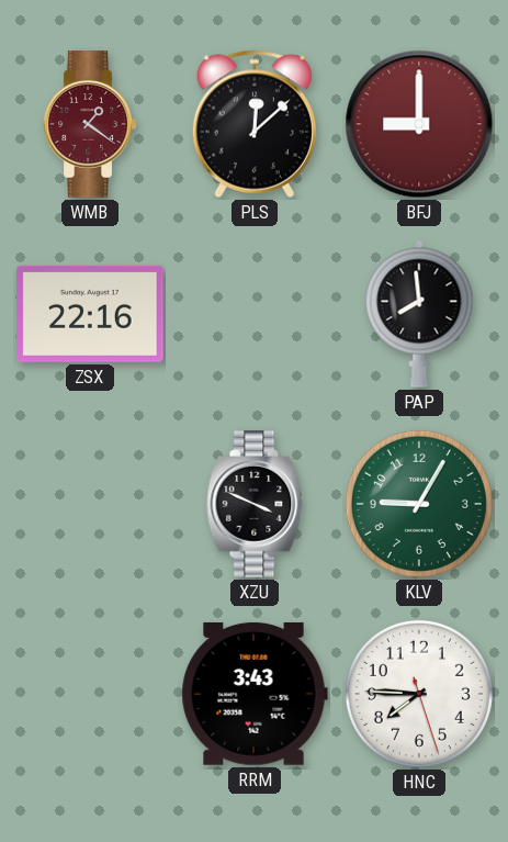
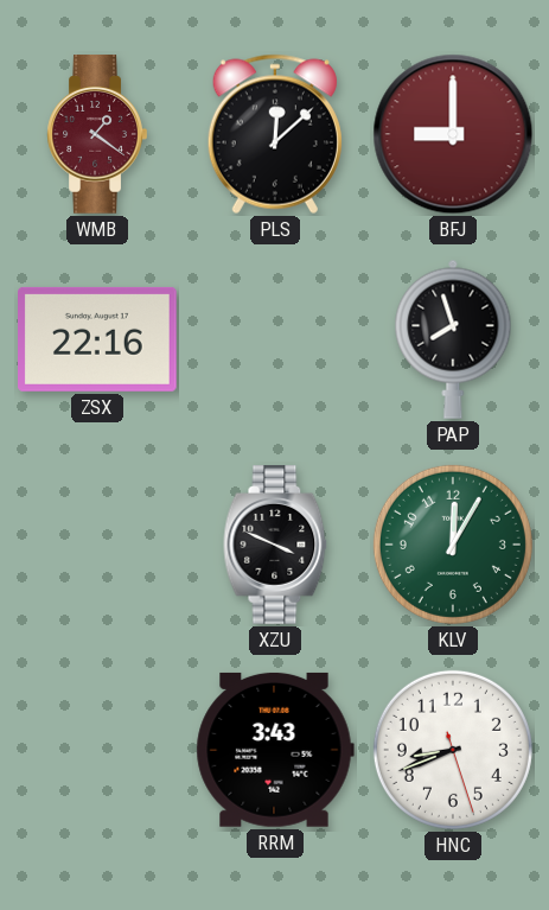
PAP: 7:59 -> 7:57 (453, 339)
KLV: 9:05 -> 12:05 (453, 545)
HNC: 7:45 -> 8:41 (453, 750)
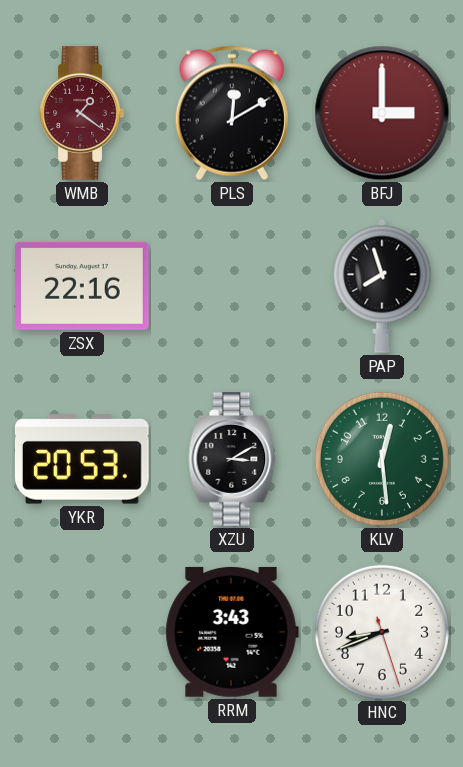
PLS: 12:08 -> 12:10 (232, 113)
BFJ: 9:00 -> 3:00 (382, 113)
YKR: none -> 20:53 (82, 459)
XZU: 3:49 -> 3:10 (232, 459)
KLV: 12:05 -> 12:29 (382, 459)
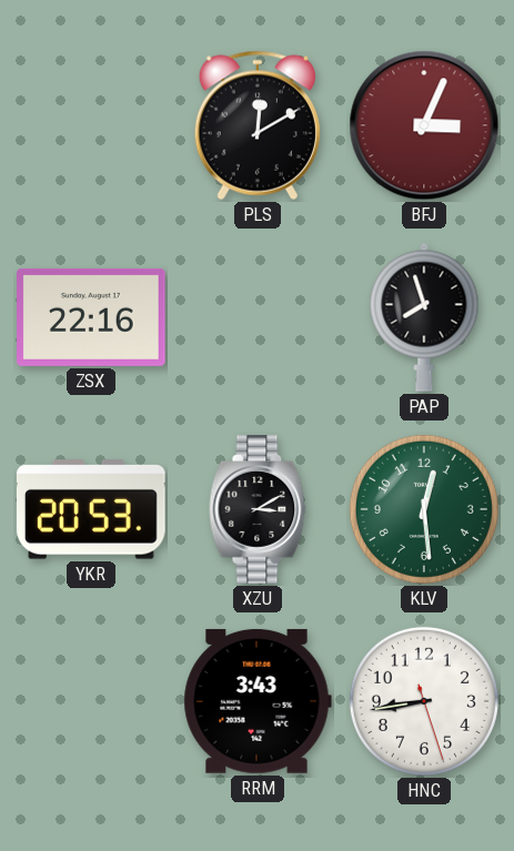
WMB: 1:21 -> none (82, 113)
BFJ: 3:00 -> 3:04 (424, 125)
HNC: 8:41 -> 8:43 (424, 701)
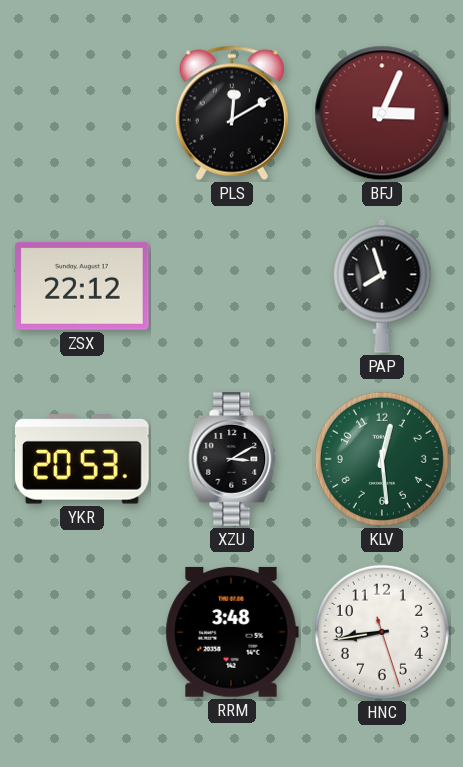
ZSX: 22:16 -> 22:12 (83, 286)
RRM: 3:43 -> 3:48 (232, 632)
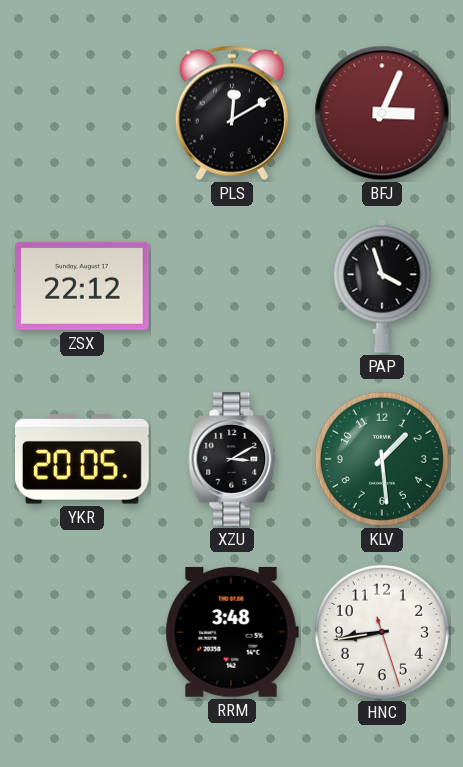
PAP: 7:57 -> 3:57 (382, 286)
YKR: 20:53 -> 20:05 (82, 459)
KLV: 12:29 -> 1:29 (382, 459)
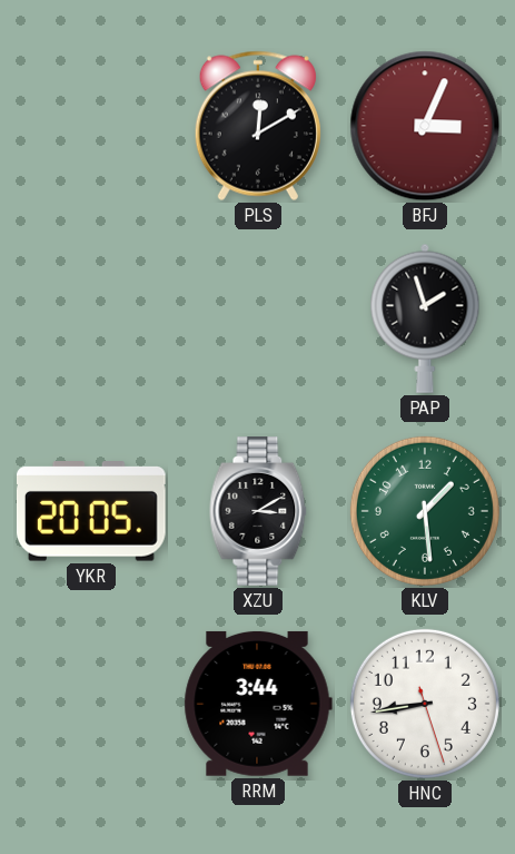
ZSX: 22:12 -> none (83, 286)
PAP: 3:57 -> 1:57 (425, 318)
RRM: 3:48 -> 3:44 (258, 704)
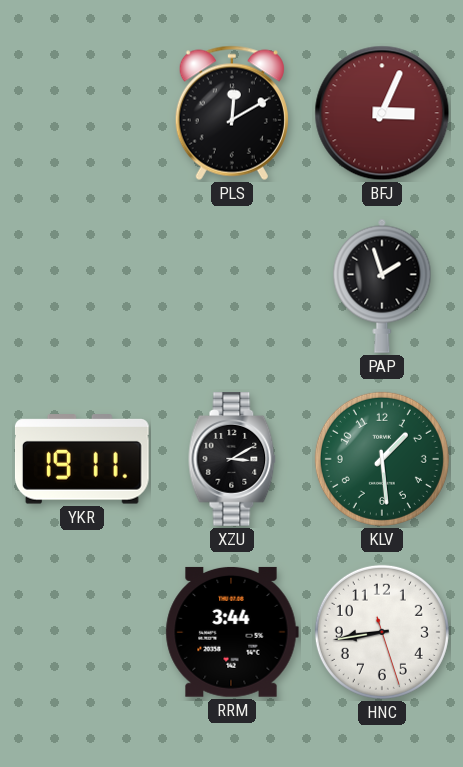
YKR: 20:05 -> 19:11 (82, 459)
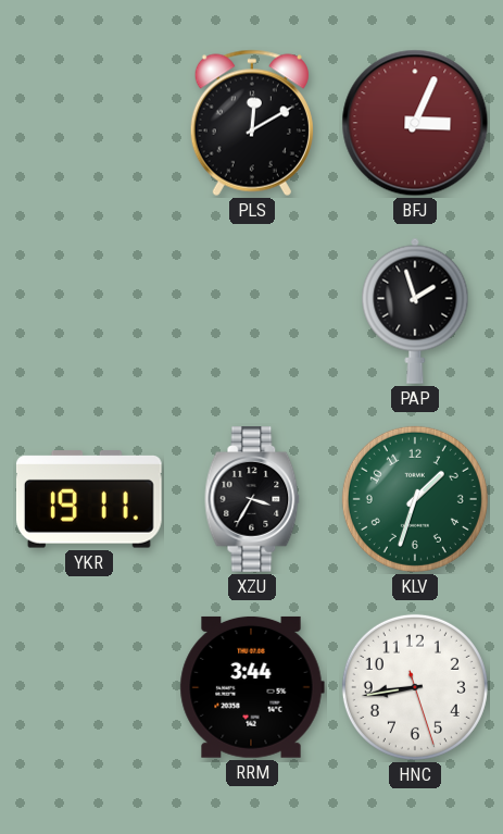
XZU: 3:10 -> 3:35 (252, 499)
KLV: 1:29 -> 1:33 (415, 499)
